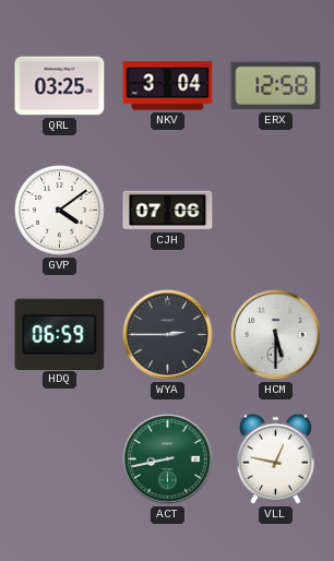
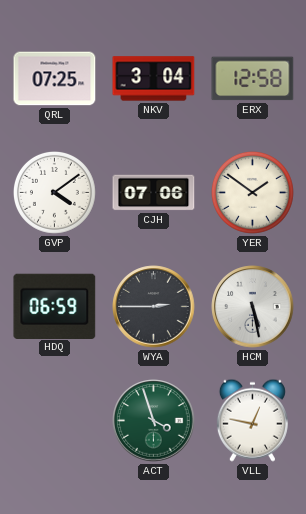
QRL: 03:25 -> 07:25 (55, 79)
YER: none -> 1:51 (253, 193)
HCM: 5:30 -> 5:28 (253, 307)
ACT: 8:43 -> 3:57 (154, 421)
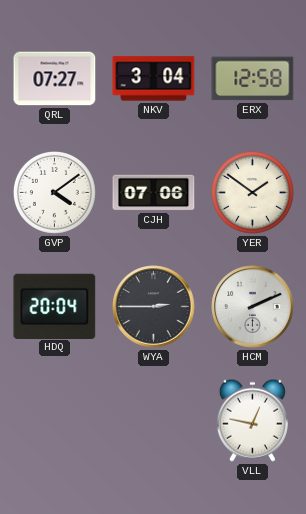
QRL: 07:25 -> 07:27 (55, 79)
HDQ: 06:59 -> 20:04 (55, 306)
HCM: 5:28 -> 2:11 (253, 307)
ACT: 3:57 -> none (154, 421)
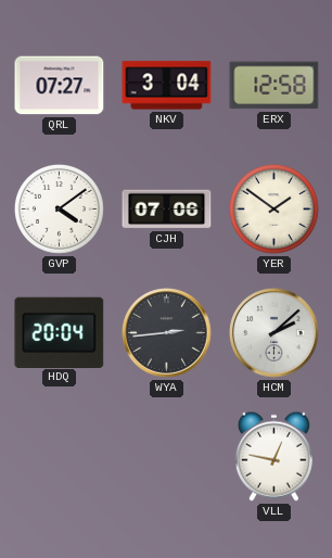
WYA: 2:45 -> 2:44 (167, 333)
HCM: 2:11 -> 2:08 (274, 333)
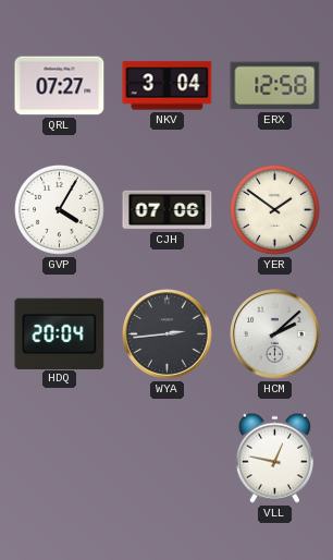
GVP: 4:09 -> 4:05 (60, 210)
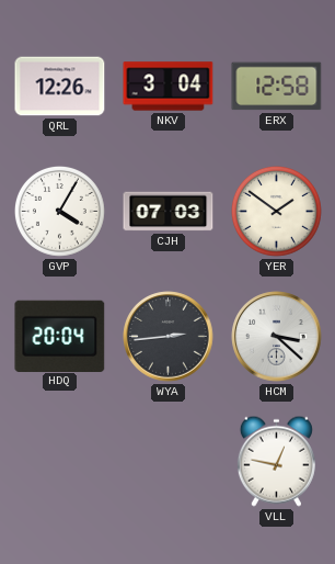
QRL: 07:27 -> 12:26 (60, 87)
CJH: 07:06 -> 07:03 (169, 212)
HCM: 2:08 -> 3:22 (277, 337)
